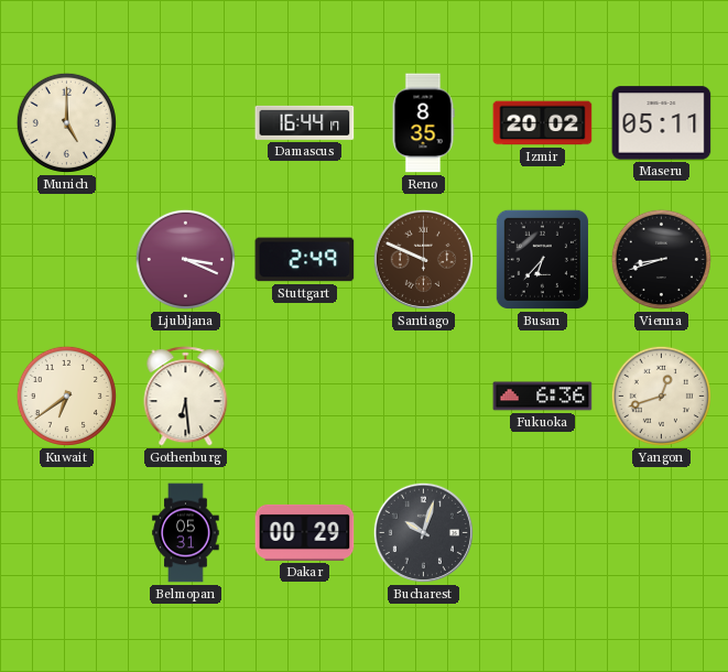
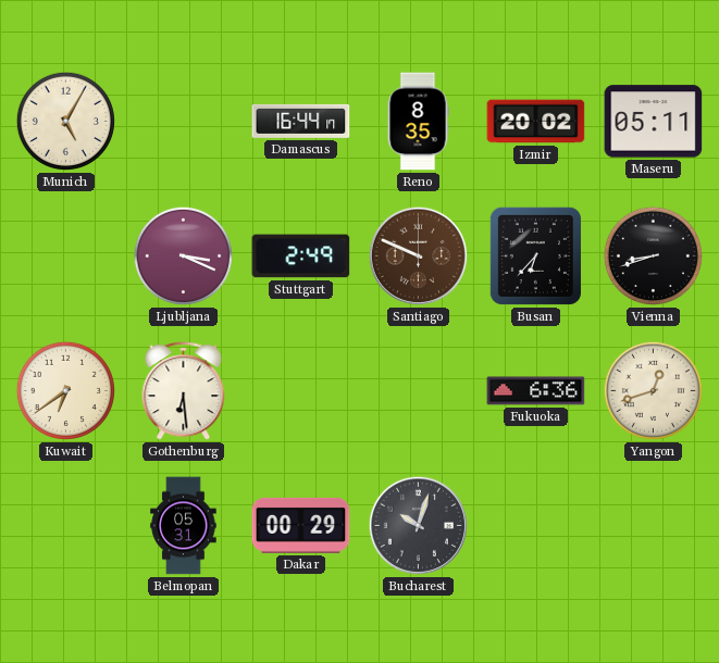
Munich: 5:00 -> 5:05 (65, 121)
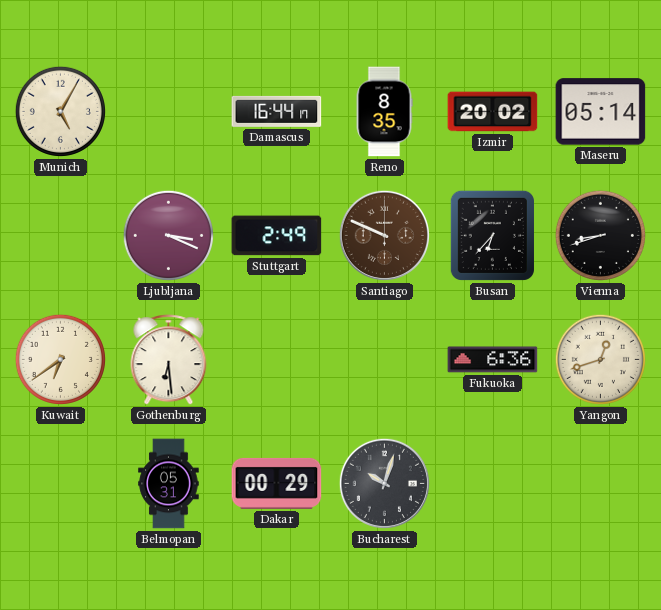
Maseru: 05:11 -> 05:14 (601, 112)
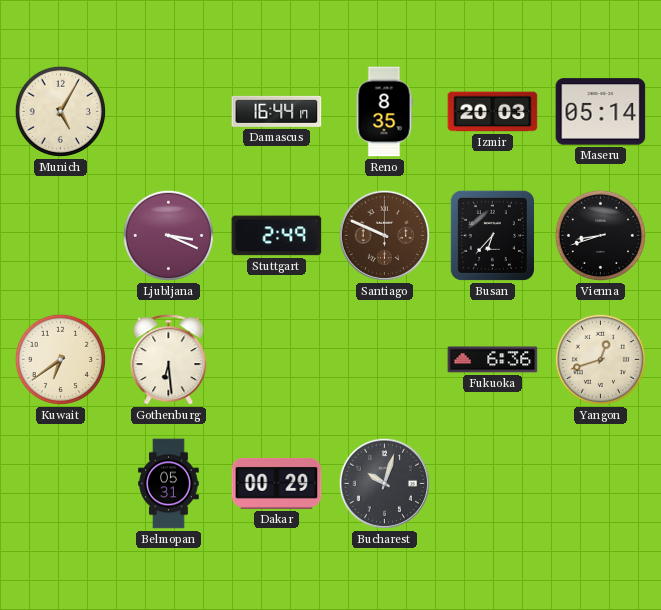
Izmir: 20:02 -> 20:03 (493, 112)
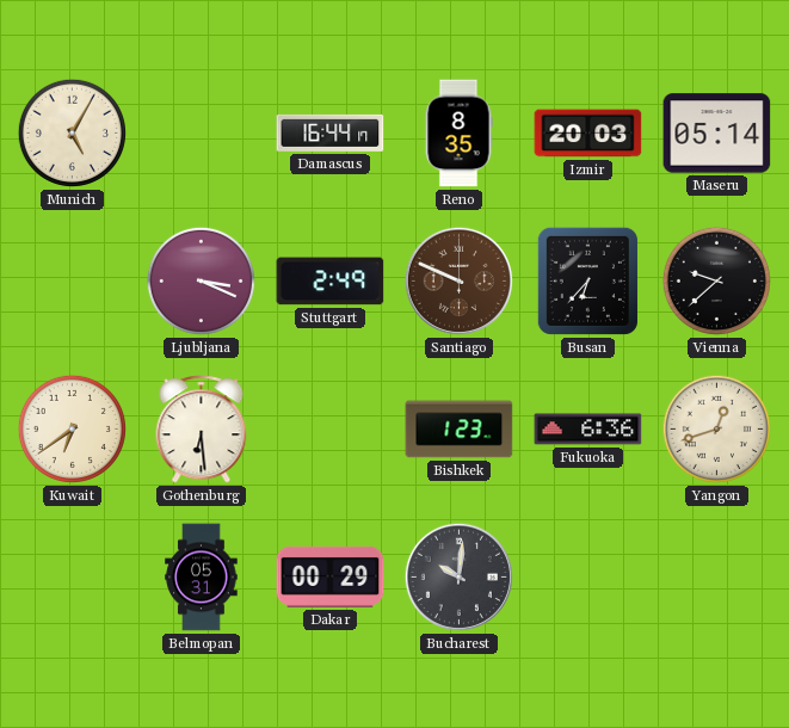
Vienna: 8:42 -> 9:38 (716, 280)
Bishkek: none -> 1:23 (460, 430)
Bucharest: 10:03 -> 10:01 (458, 576)
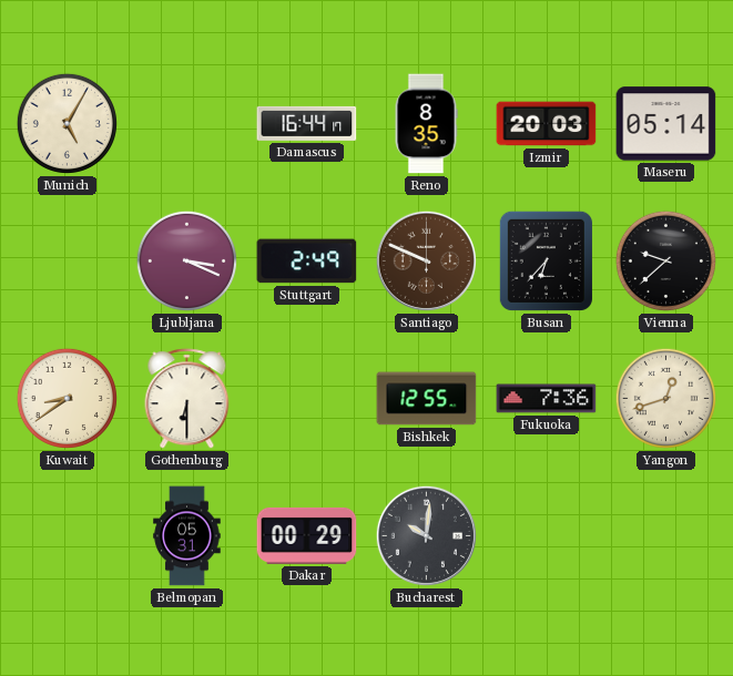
Kuwait: 6:39 -> 8:39 (67, 398)
Gothenburg: 6:29 -> 6:30 (187, 399)
Bishkek: 1:23 -> 12:55 (427, 399)
Fukuoka: 6:36 -> 7:36 (547, 399)
